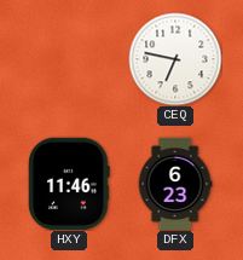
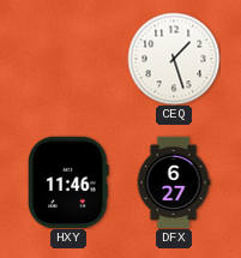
CEQ: 6:47 -> 1:27 (174, 59)
DFX: 6:23 -> 6:27 (174, 181)
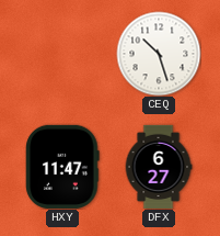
CEQ: 1:27 -> 10:27 (159, 54)
HXY: 11:46 -> 11:47 (62, 167)
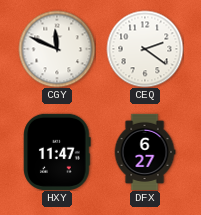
CGY: none -> 11:49 (57, 49)
CEQ: 10:27 -> 2:21 (145, 49)
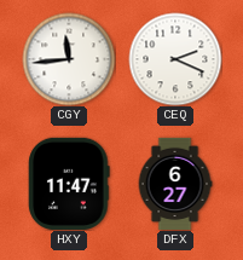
CGY: 11:49 -> 11:44 (69, 59)
CEQ: 2:21 -> 2:19 (175, 59)
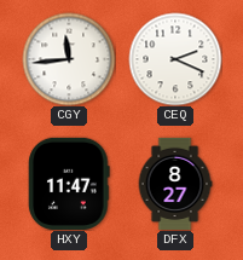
DFX: 6:27 -> 8:27 (175, 183)
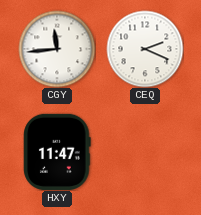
DFX: 8:27 -> none (175, 183)
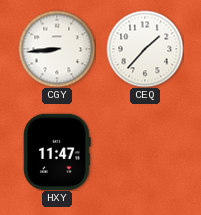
CGY: 11:44 -> 8:44 (57, 49)
CEQ: 2:19 -> 1:37 (145, 49)
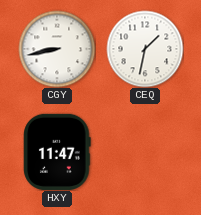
CGY: 8:44 -> 8:43 (57, 49)
CEQ: 1:37 -> 1:32 (145, 49)
